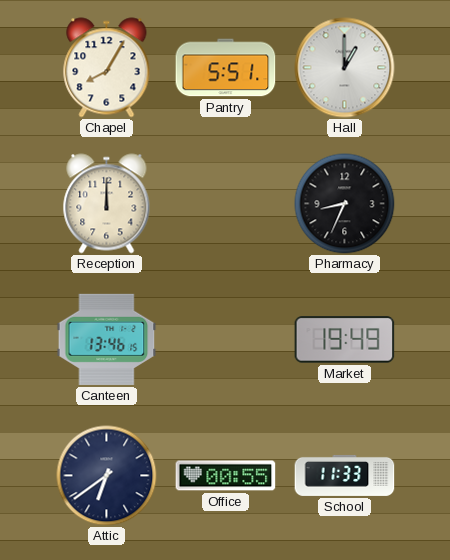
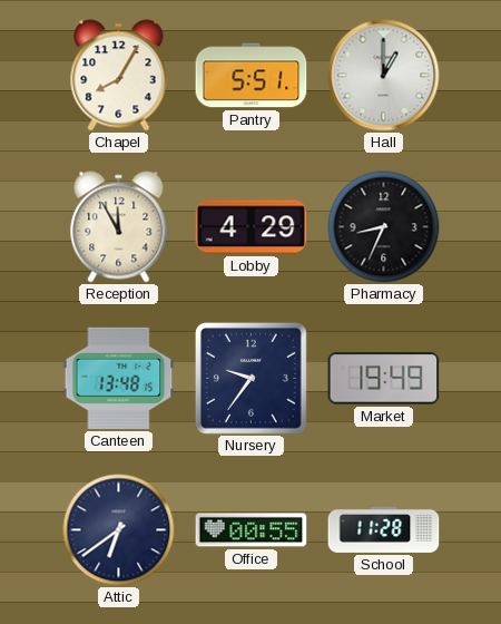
Reception: 12:00 -> 11:55 (119, 227)
Lobby: none -> 4:29 (252, 227)
Canteen: 13:46 -> 13:48 (119, 378)
Nursery: none -> 9:36 (250, 378)
School: 11:33 -> 11:28 (384, 529)
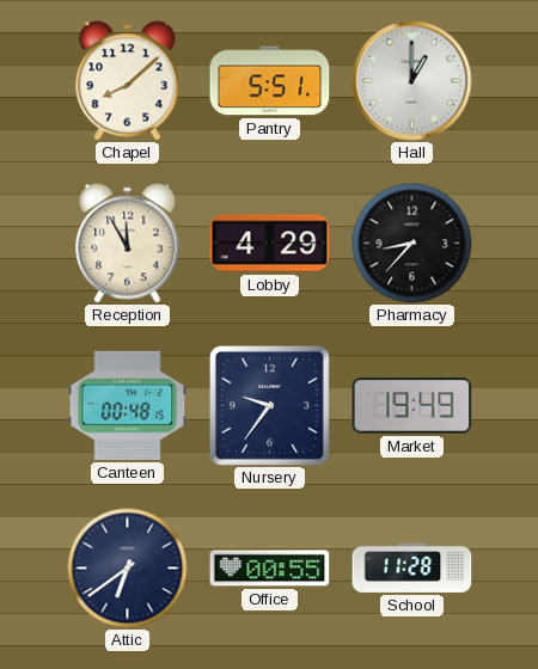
Chapel: 8:05 -> 8:08 (128, 81)
Pharmacy: 8:34 -> 8:37 (412, 244)
Canteen: 13:48 -> 00:48 (128, 405)
